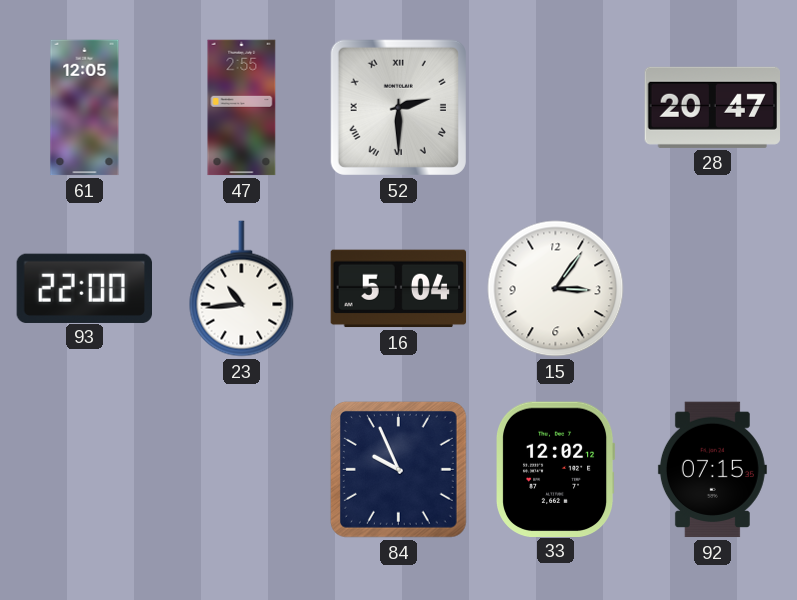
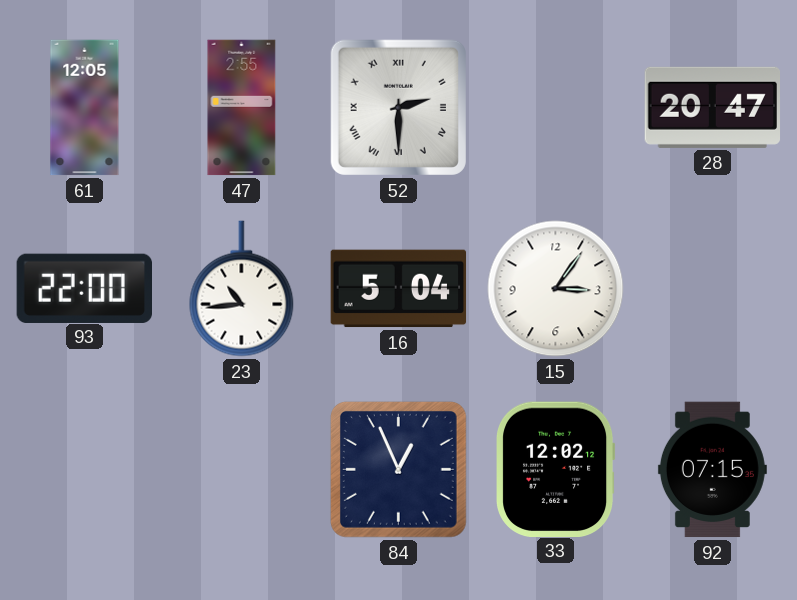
84: 9:56 -> 12:56 (398, 469)
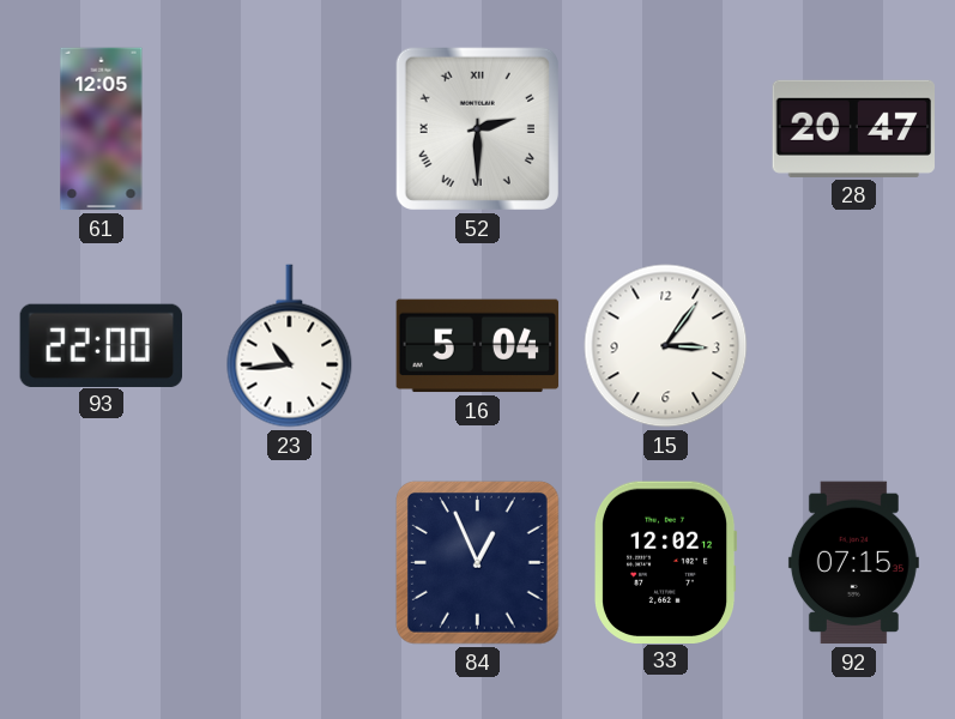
47: 2:55 -> none (242, 108)
